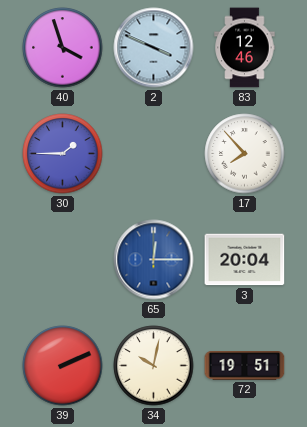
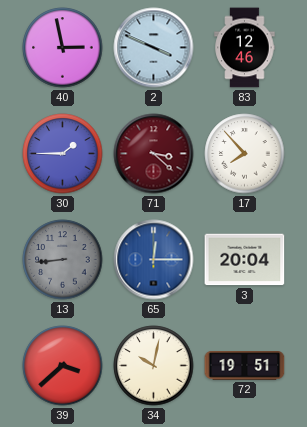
40: 3:57 -> 2:58 (63, 48)
71: none -> 3:22 (154, 154)
13: none -> 8:44 (63, 260)
39: 2:11 -> 3:38 (63, 366)
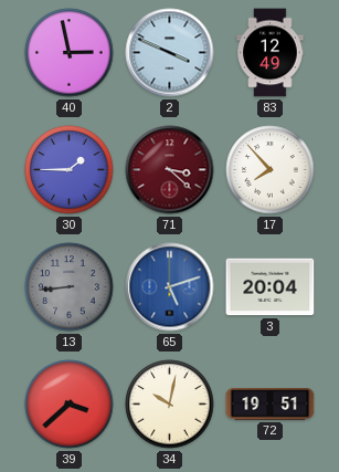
83: 12:46 -> 12:49 (271, 53)
65: 12:15 -> 5:12 (170, 287)
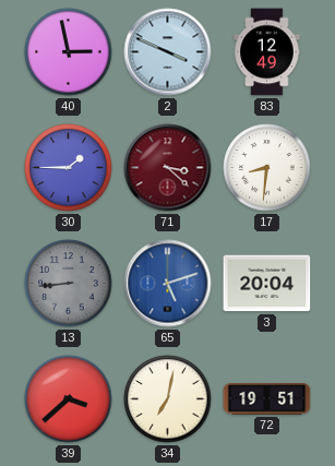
17: 7:53 -> 8:31 (267, 168)
34: 10:02 -> 7:02 (168, 399)
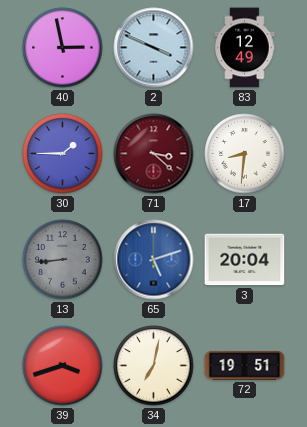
39: 3:38 -> 3:42 (63, 366)
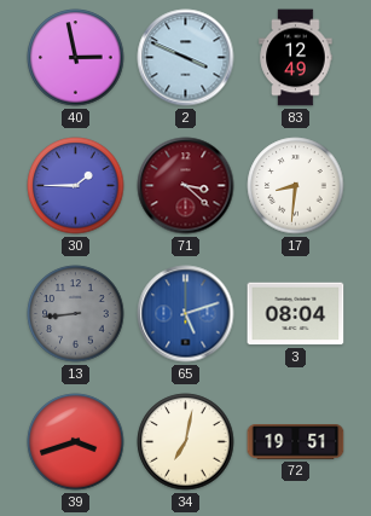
3: 20:04 -> 08:04 (296, 314)
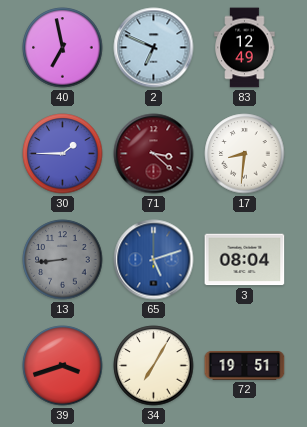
40: 2:58 -> 6:58 (63, 48)
2: 3:49 -> 6:49 (154, 48)
34: 7:02 -> 7:05 (154, 366)
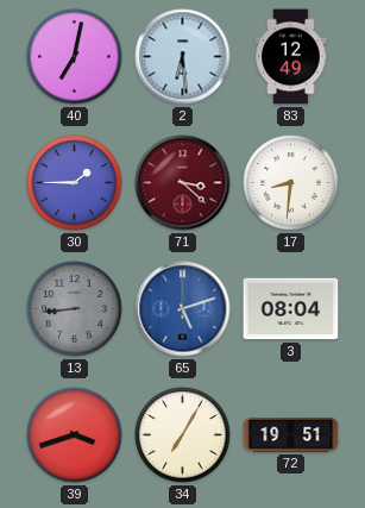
40: 6:58 -> 7:02 (75, 57)
2: 6:49 -> 6:29 (183, 57)
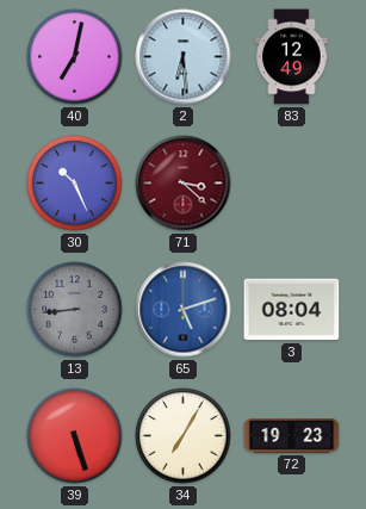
30: 1:45 -> 10:26 (75, 184)
17: 8:31 -> none (291, 183)
39: 3:42 -> 5:27 (75, 436)
72: 19:51 -> 19:23 (292, 436)
